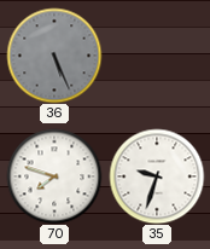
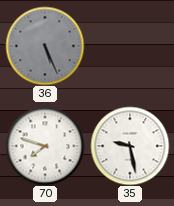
35: 9:33 -> 9:28 (130, 146)
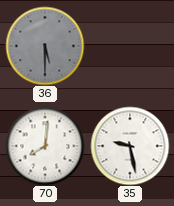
36: 5:26 -> 5:30 (45, 46)
70: 7:48 -> 8:01 (45, 146)
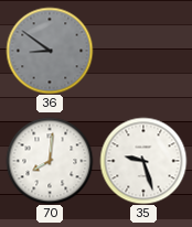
36: 5:30 -> 8:51 (50, 51)
35: 9:28 -> 9:27 (143, 161)
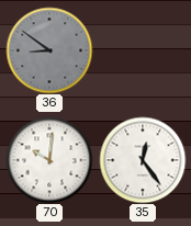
70: 8:01 -> 10:01 (49, 160)
35: 9:27 -> 12:24 (143, 160)
